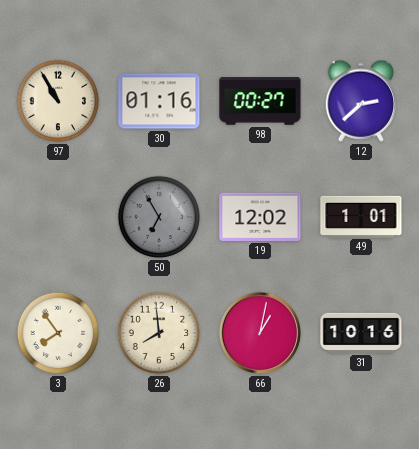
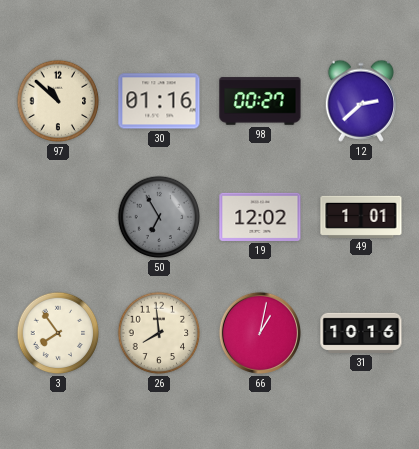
97: 10:55 -> 10:52 (58, 101)
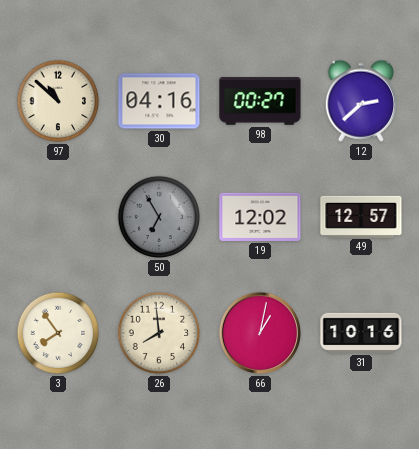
30: 01:16 -> 04:16 (159, 101)
49: 1:01 -> 12:57 (361, 216)
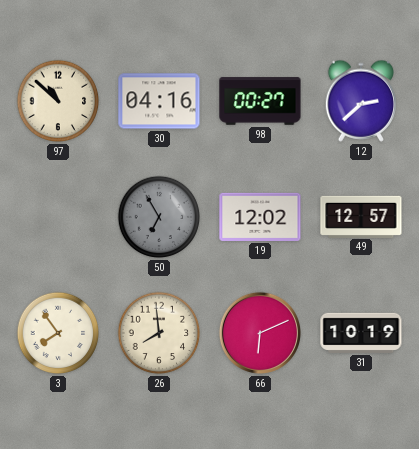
66: 1:02 -> 6:11 (260, 333)
31: 10:16 -> 10:19 (361, 333)
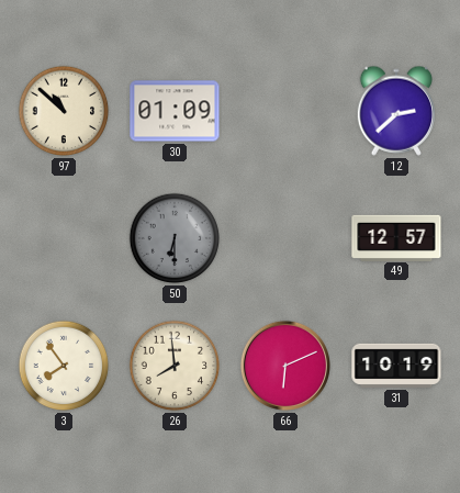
30: 04:16 -> 01:09 (175, 111)
98: 00:27 -> none (260, 101)
50: 6:55 -> 6:30 (175, 238)
19: 12:02 -> none (260, 217)
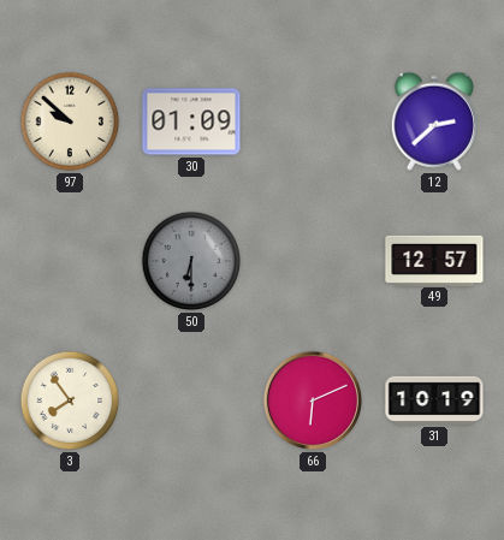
97: 10:52 -> 9:52 (70, 121)
26: 7:59 -> none (175, 366)
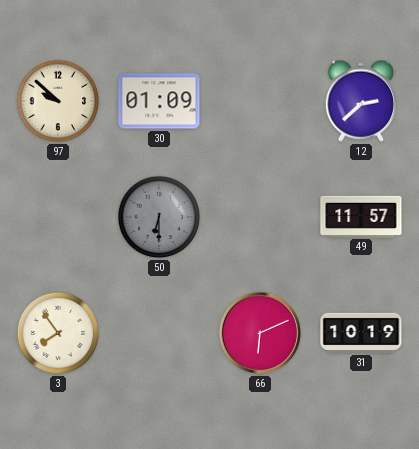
49: 12:57 -> 11:57 (361, 216)
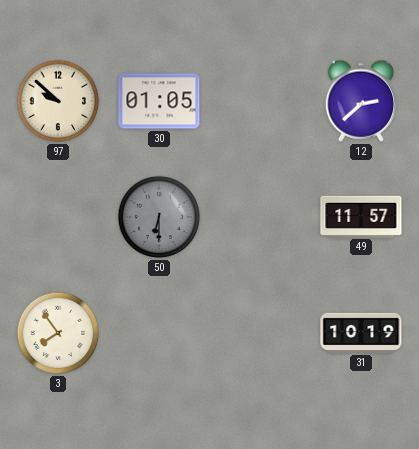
30: 01:09 -> 01:05 (159, 101)
66: 6:11 -> none (260, 333)
